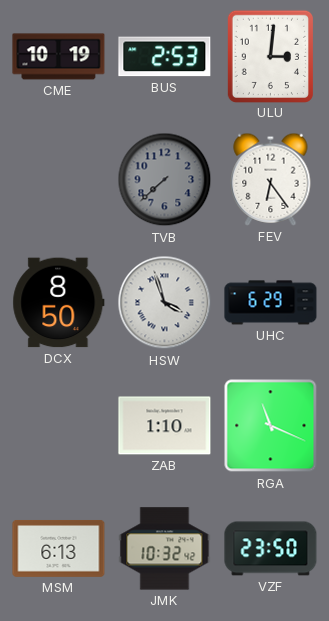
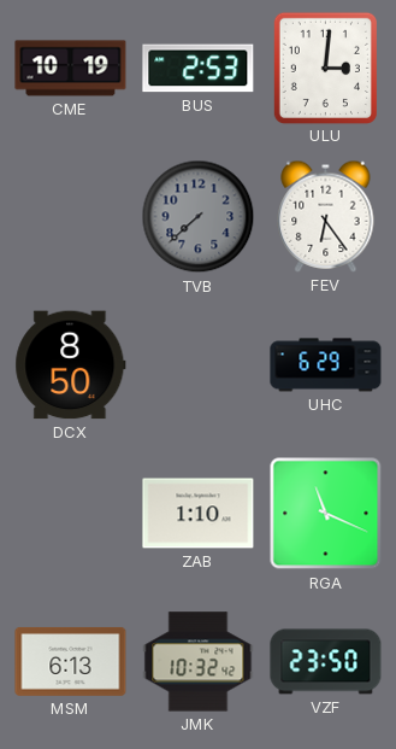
HSW: 3:57 -> none (165, 303)
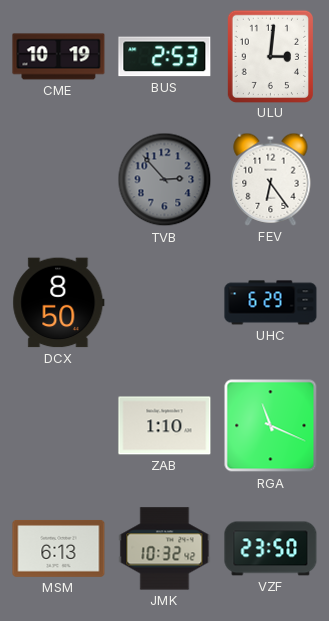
TVB: 7:38 -> 2:53 (165, 180)
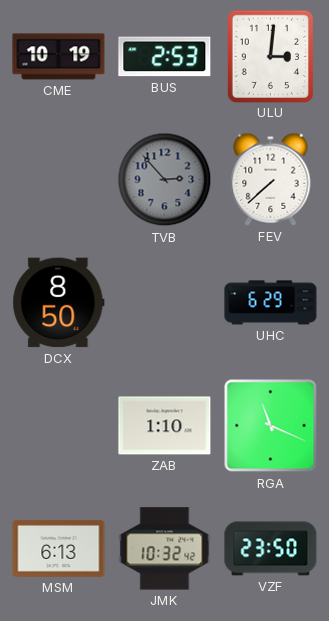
FEV: 6:24 -> 7:38 (271, 179)
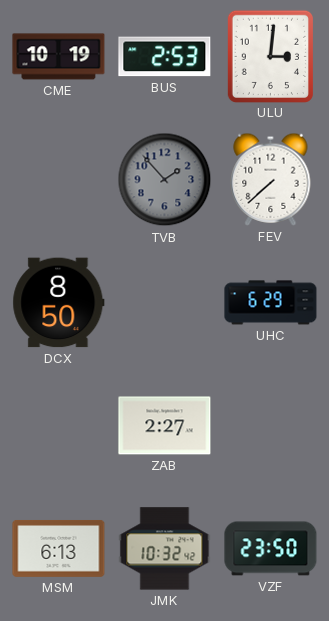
TVB: 2:53 -> 1:53 (165, 180)
ZAB: 1:10 -> 2:27 (165, 426)
RGA: 11:19 -> none (271, 426)
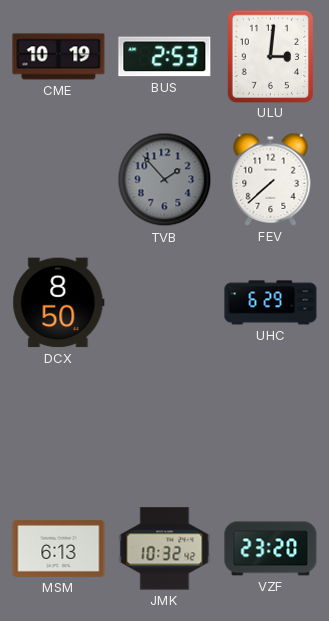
ZAB: 2:27 -> none (165, 426)
VZF: 23:50 -> 23:20 (271, 549)
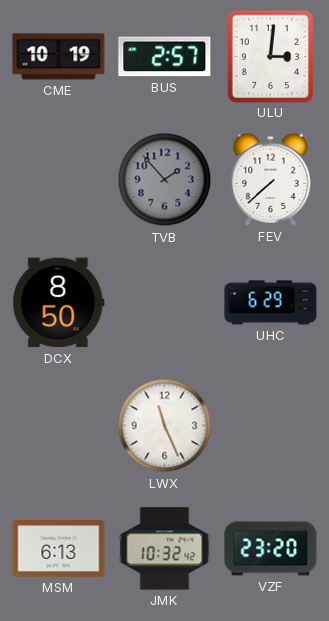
BUS: 2:53 -> 2:57 (165, 57)
LWX: none -> 11:26 (165, 426)
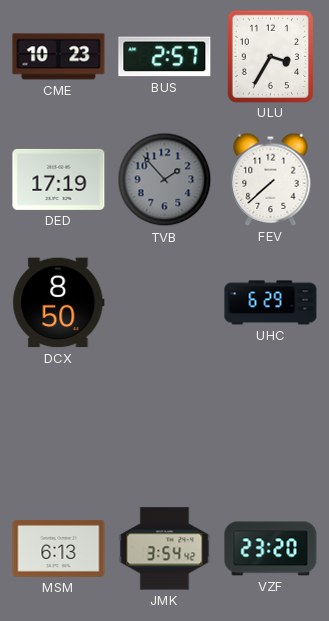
CME: 10:19 -> 10:23 (59, 57)
ULU: 3:01 -> 3:35 (270, 56)
DED: none -> 17:19 (59, 179)
LWX: 11:26 -> none (165, 426)
JMK: 10:32 -> 3:54 (165, 549)
